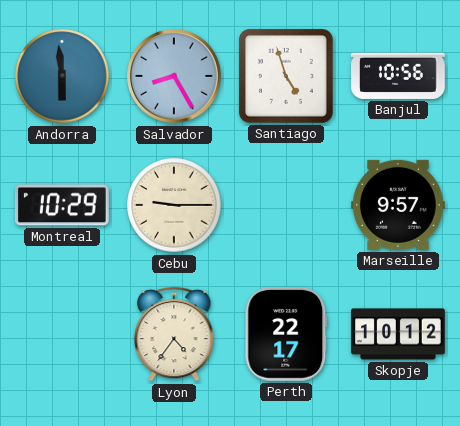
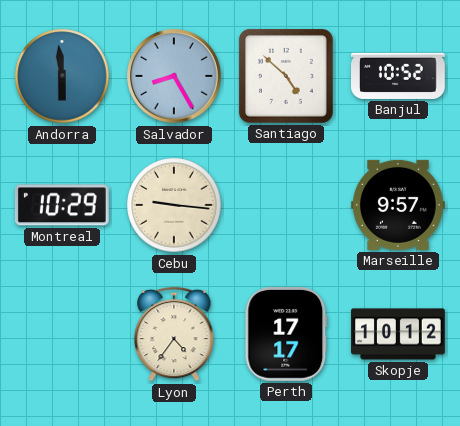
Santiago: 4:57 -> 4:52 (286, 76)
Banjul: 10:56 -> 10:52 (399, 76)
Cebu: 9:15 -> 9:16 (174, 205)
Perth: 22:17 -> 17:17 (286, 335)
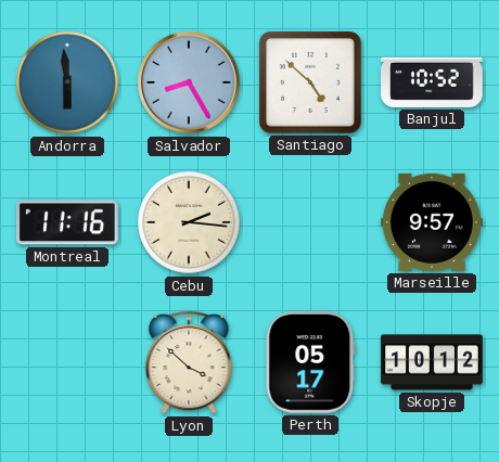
Montreal: 10:29 -> 11:16 (67, 222)
Cebu: 9:16 -> 2:16 (189, 222)
Lyon: 4:36 -> 3:52 (189, 362)
Perth: 17:17 -> 05:17 (310, 363)
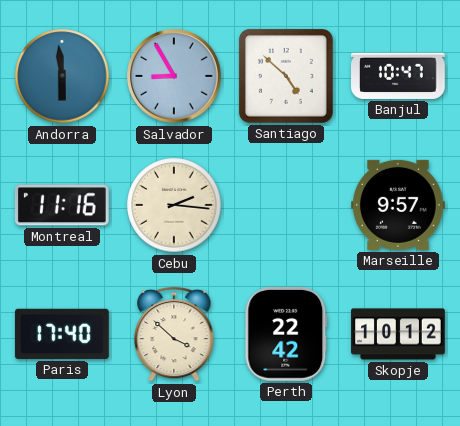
Salvador: 8:25 -> 8:55 (174, 76)
Banjul: 10:52 -> 10:47 (399, 76)
Paris: none -> 17:40 (62, 334)
Perth: 05:17 -> 22:42 (286, 335)
